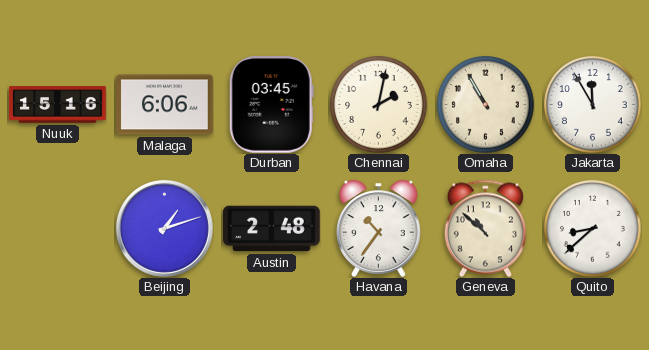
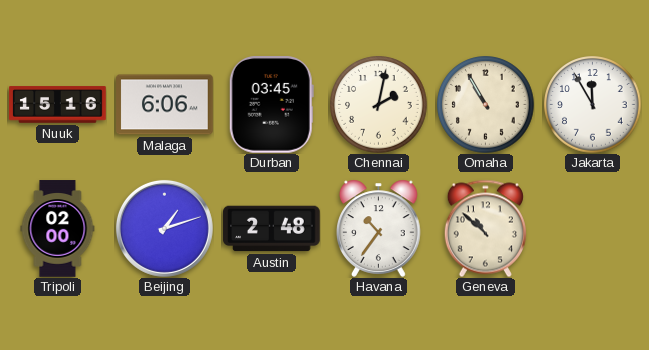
Tripoli: none -> 02:00 (58, 229)
Quito: 8:38 -> none (593, 229)
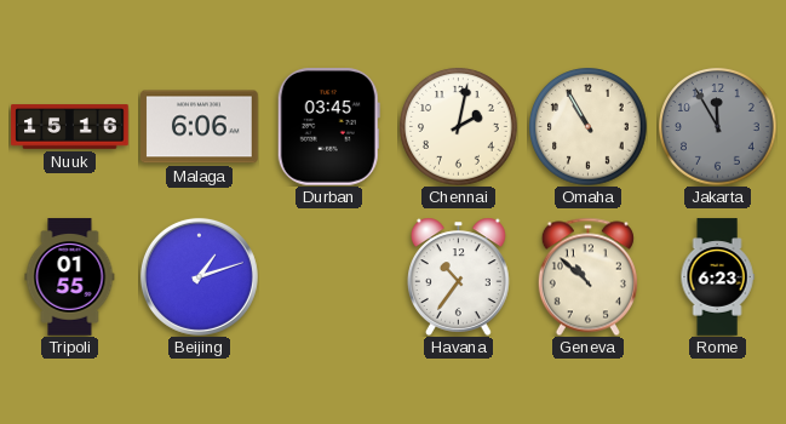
Jakarta dial: white -> grey (718, 127)
Tripoli: 02:00 -> 01:55 (70, 277)
Austin: 2:48 -> none (272, 229)
Rome: none -> 6:23 (717, 277)
